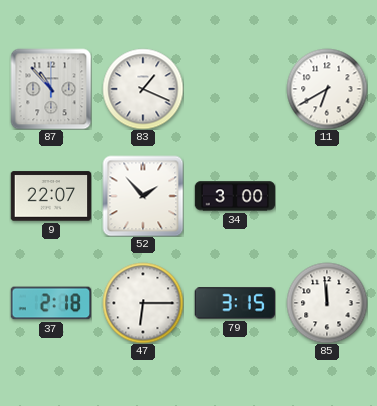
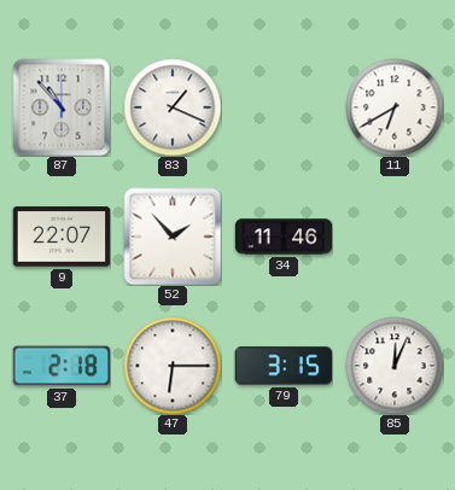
34: 3:00 -> 11:46 (284, 237)
85: 11:59 -> 12:04 (395, 366)
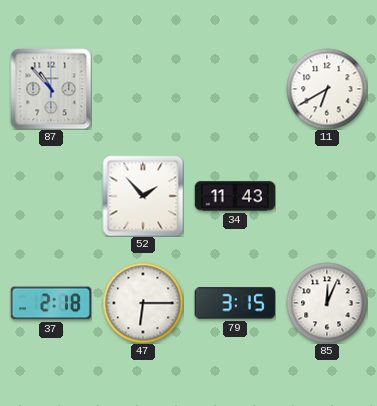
83: 1:19 -> none (173, 107)
9: 22:07 -> none (62, 237)
34: 11:46 -> 11:43 (235, 196)
